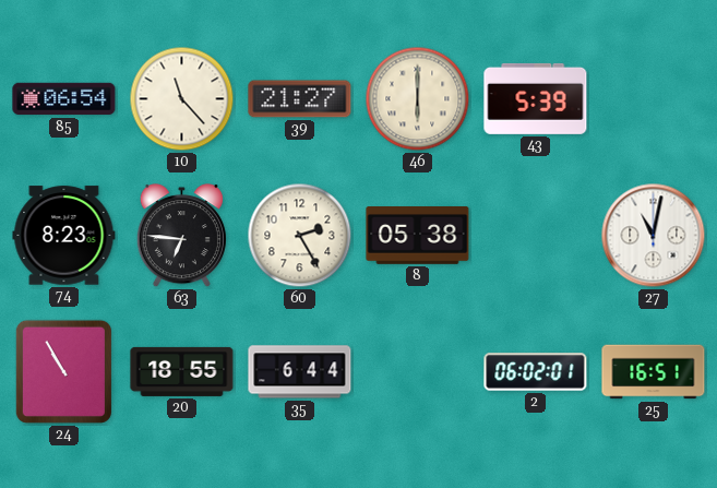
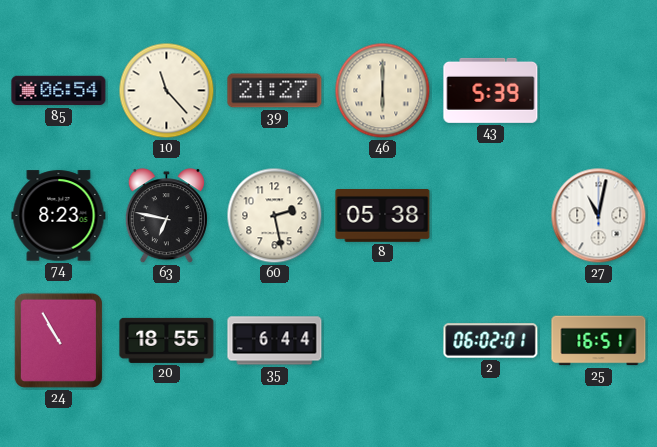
63: 6:46 -> 6:47 (166, 216)
60: 2:25 -> 2:28 (275, 216)
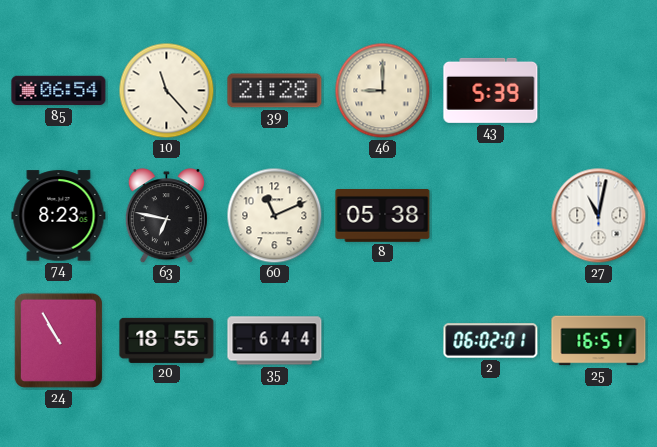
39: 21:27 -> 21:28 (275, 91)
46: 6:00 -> 9:00 (383, 91)
60: 2:28 -> 11:11 (275, 216)
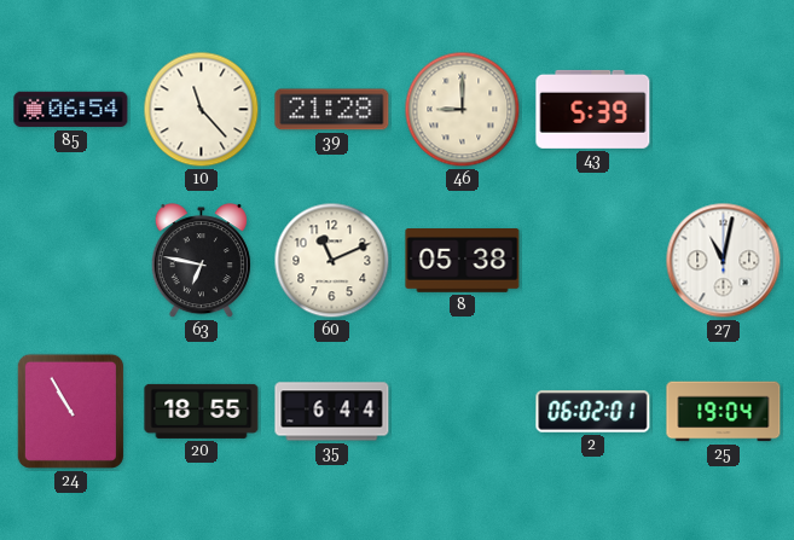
74: 8:23 -> none (59, 216)
25: 16:51 -> 19:04 (724, 412)
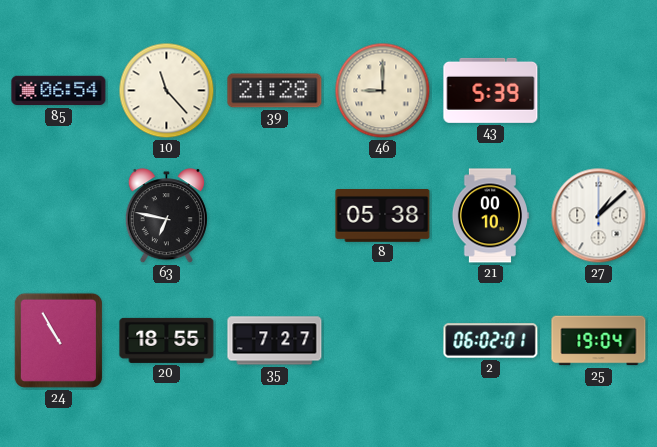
60: 11:11 -> none (332, 261)
21: none -> 00:10 (490, 216)
27: 11:02 -> 1:08 (599, 216)
35: 6:44 -> 7:27 (275, 341)
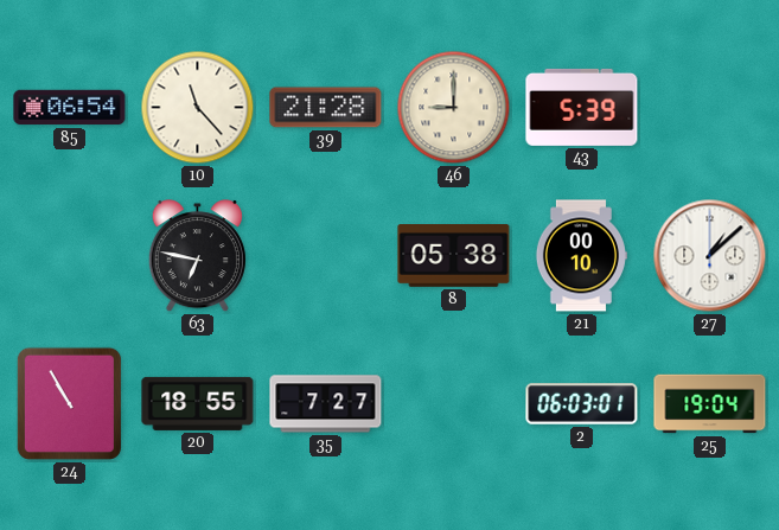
2: 06:02 -> 06:03 (582, 404)
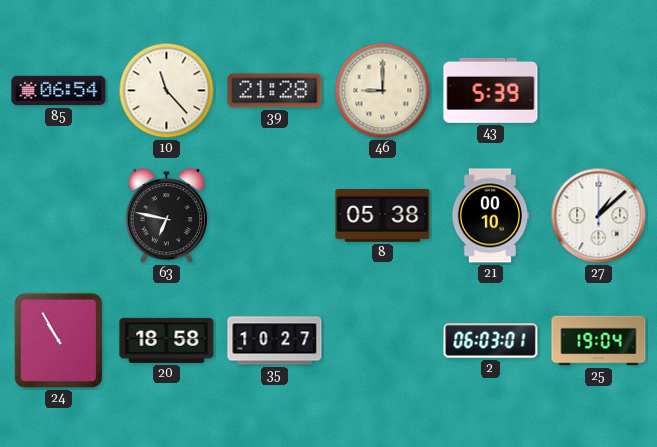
20: 18:55 -> 18:58 (167, 340)
35: 7:27 -> 10:27 (275, 341)
